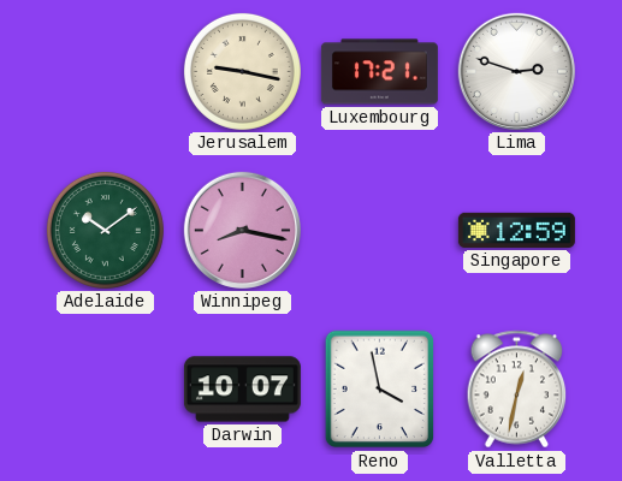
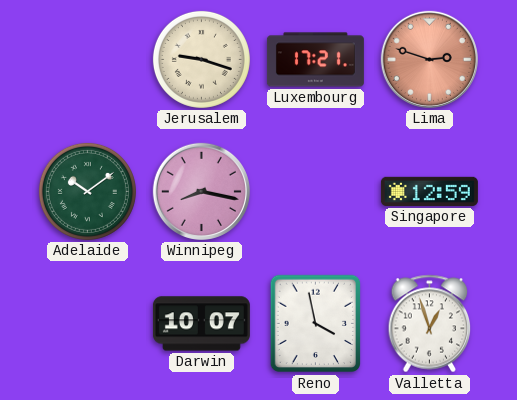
Jerusalem: 9:17 -> 9:18 (201, 59)
Lima dial: white -> salmon (429, 59)
Valletta: 12:32 -> 12:57 (430, 324)
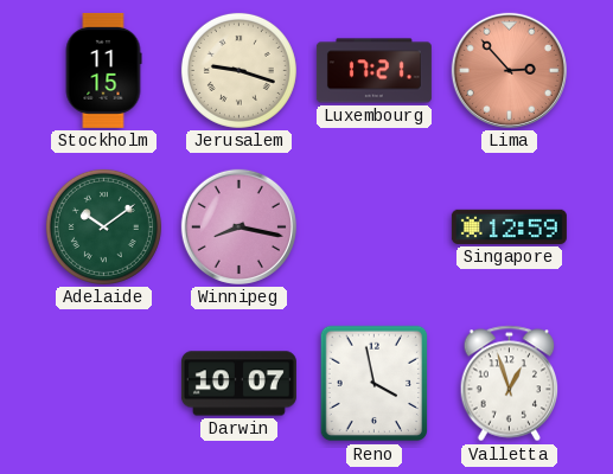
Stockholm: none -> 11:15 (103, 70)
Lima: 2:48 -> 2:53 (509, 70)
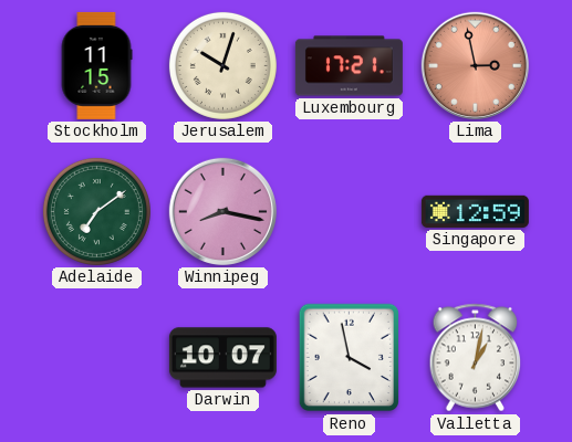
Jerusalem: 9:18 -> 10:03 (222, 65)
Lima: 2:53 -> 2:58 (475, 65)
Adelaide: 10:09 -> 7:09 (96, 211)
Valletta: 12:57 -> 1:02 (476, 358)
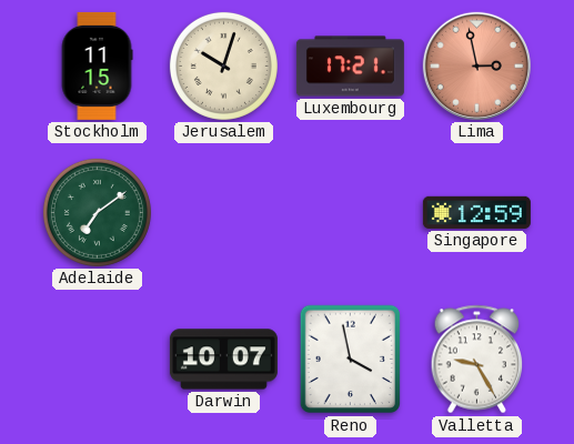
Winnipeg: 8:17 -> none (222, 211)
Valletta: 1:02 -> 9:25 (477, 360)
